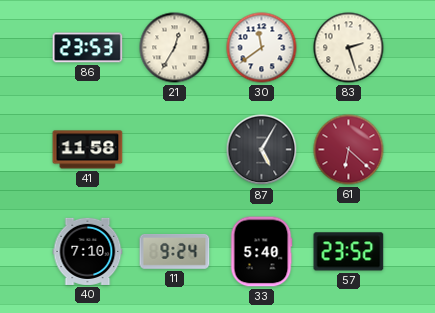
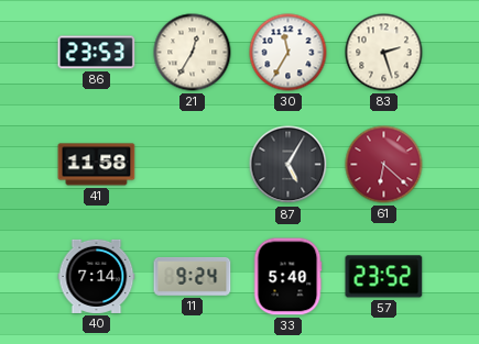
30: 11:39 -> 11:35 (289, 53)
40: 7:10 -> 7:14 (97, 276)
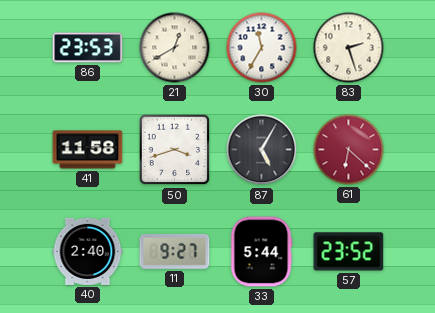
21: 12:35 -> 12:40 (175, 48)
50: none -> 3:42 (175, 150)
40: 7:14 -> 2:40 (88, 251)
11: 9:24 -> 9:27 (175, 252)
33: 5:40 -> 5:44 (261, 252)
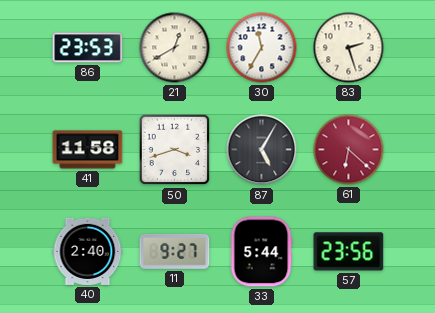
57: 23:52 -> 23:56 (349, 252)
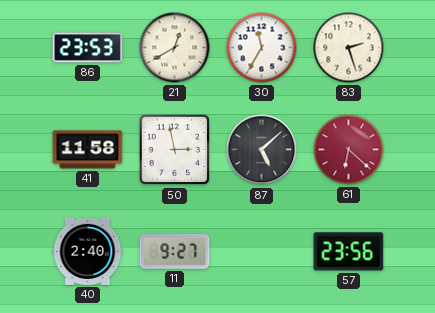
50: 3:42 -> 2:58 (175, 150)
87: 5:05 -> 5:08 (262, 150)
33: 5:44 -> none (261, 252)
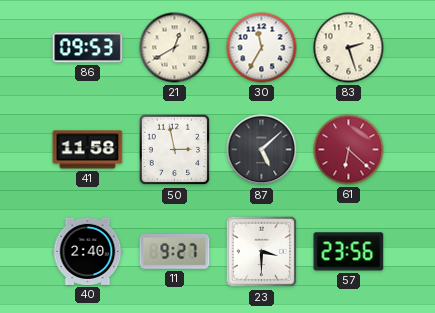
86: 23:53 -> 09:53 (88, 48)
23: none -> 3:30 (262, 252)
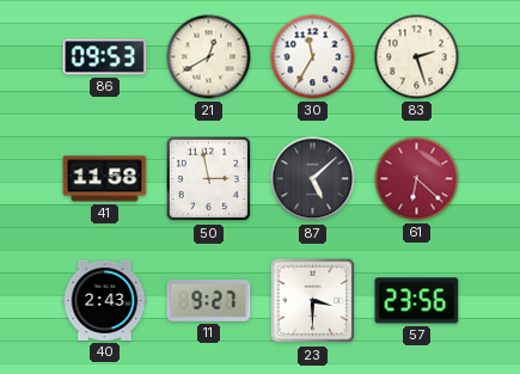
40: 2:40 -> 2:43 (105, 300)
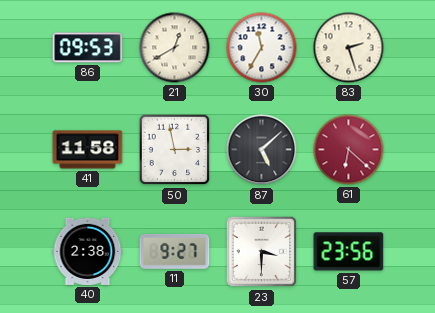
40: 2:43 -> 2:38 (88, 251)
